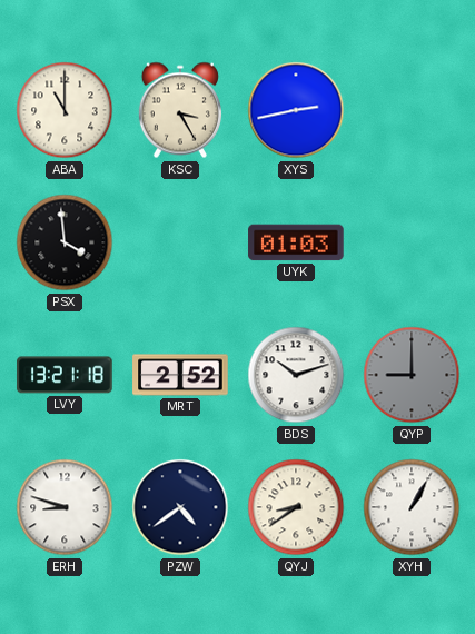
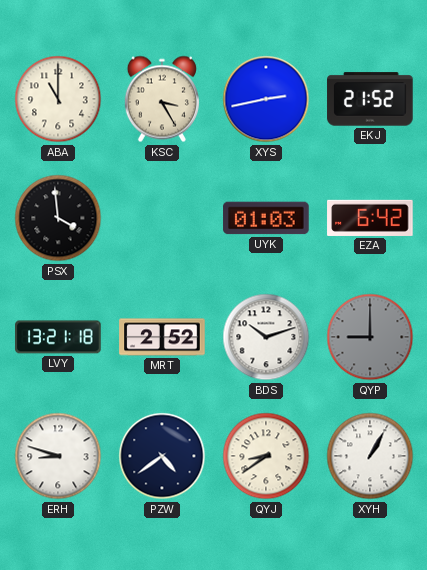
EKJ: none -> 21:52 (370, 99)
EZA: none -> 6:42 (370, 218)
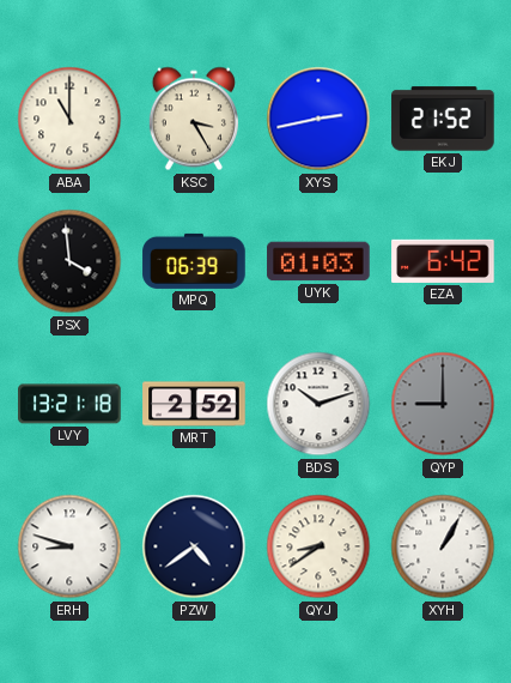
MPQ: none -> 06:39 (194, 261)
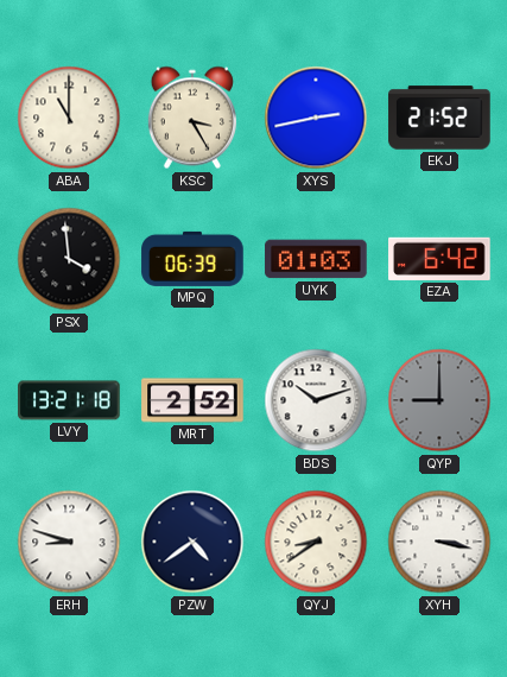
XYH: 1:05 -> 3:17 (439, 542)
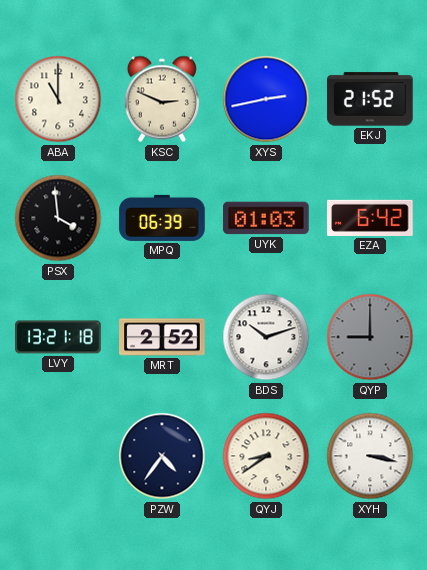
KSC: 3:25 -> 2:49 (162, 99)
ERH: 8:48 -> none (69, 542)
PZW: 4:39 -> 4:36 (162, 456)
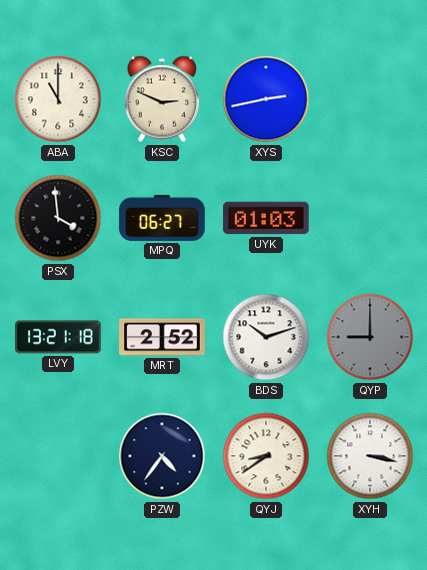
EKJ: 21:52 -> none (370, 99)
MPQ: 06:39 -> 06:27 (162, 218)
EZA: 6:42 -> none (370, 218)
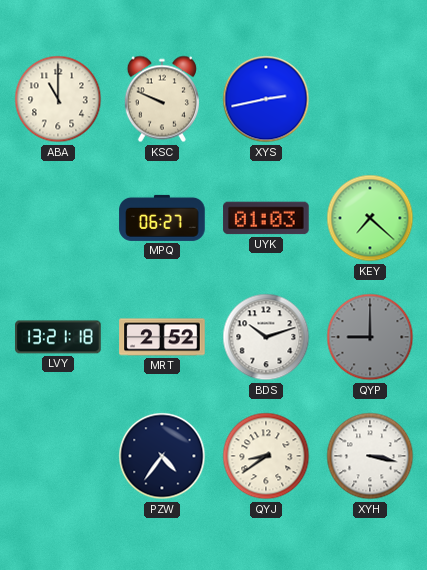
KSC: 2:49 -> 9:49 (162, 99)
PSX: 3:59 -> none (58, 218)
KEY: none -> 7:22 (370, 218)
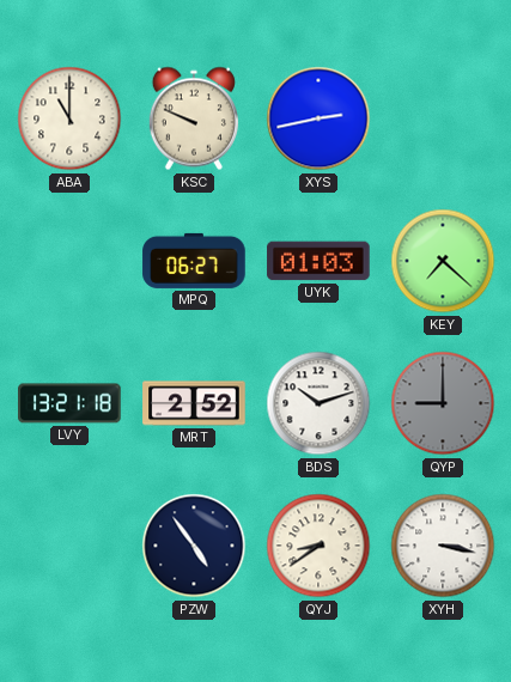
PZW: 4:36 -> 4:54 (194, 546)
